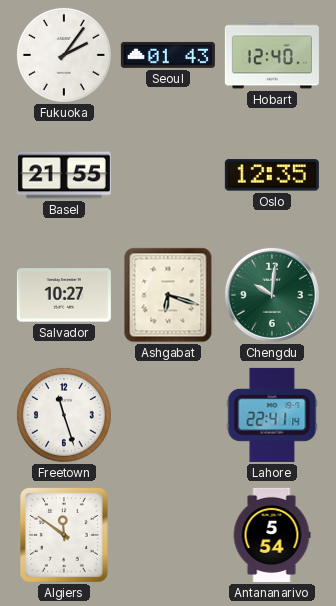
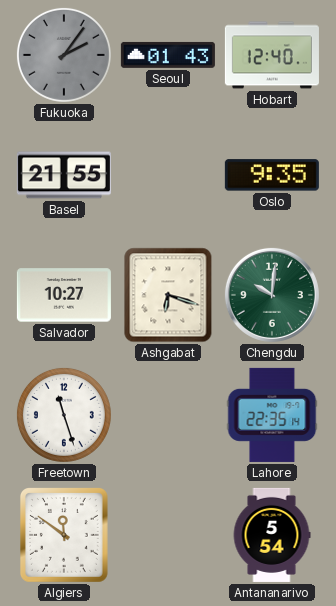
Fukuoka dial: white -> grey (64, 55)
Oslo: 12:35 -> 9:35 (272, 175)
Lahore: 22:41 -> 22:35 (272, 415)
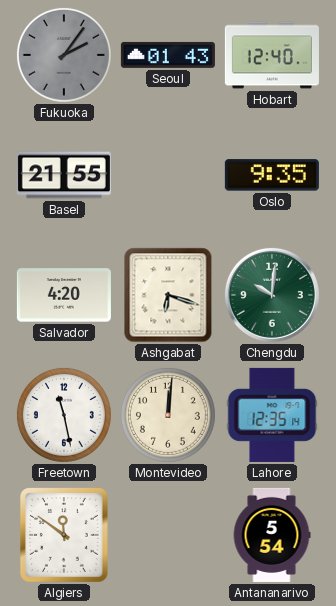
Salvador: 10:27 -> 4:20 (64, 295)
Freetown: 11:27 -> 11:28 (64, 415)
Montevideo: none -> 12:01 (168, 415)
Lahore: 22:35 -> 12:35 (272, 415)
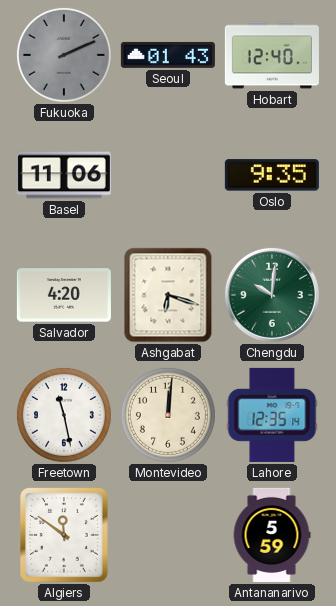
Fukuoka: 2:06 -> 2:11 (64, 55)
Basel: 21:55 -> 11:06 (64, 175)
Antananarivo: 5:54 -> 5:59 (272, 535)
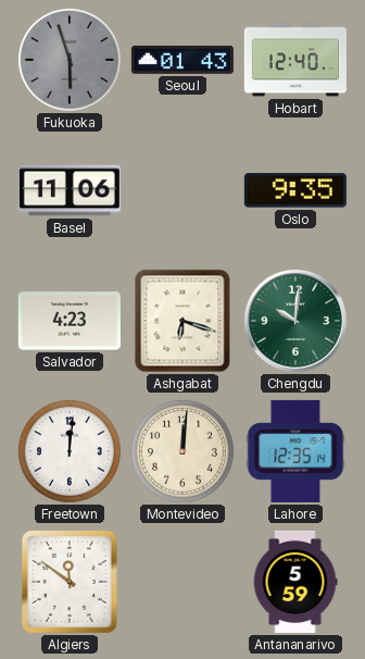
Fukuoka: 2:11 -> 5:57 (70, 60)
Salvador: 4:20 -> 4:23 (70, 321)
Freetown: 11:28 -> 12:01 (70, 451)
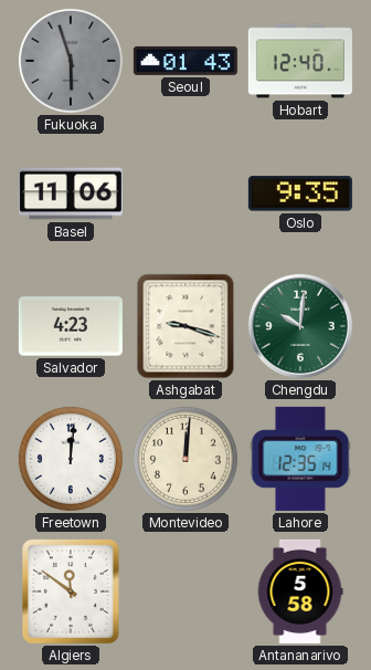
Ashgabat: 6:18 -> 9:18 (185, 326)
Antananarivo: 5:59 -> 5:58 (300, 592)
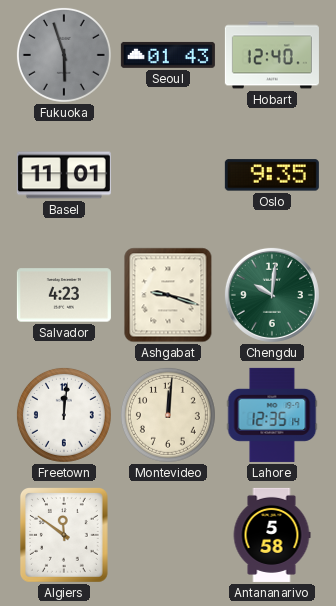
Basel: 11:06 -> 11:01 (64, 175)
